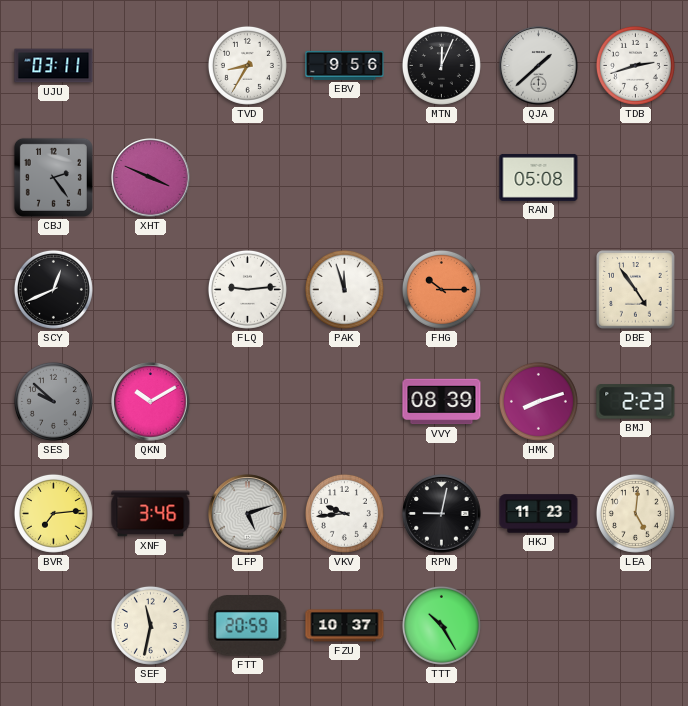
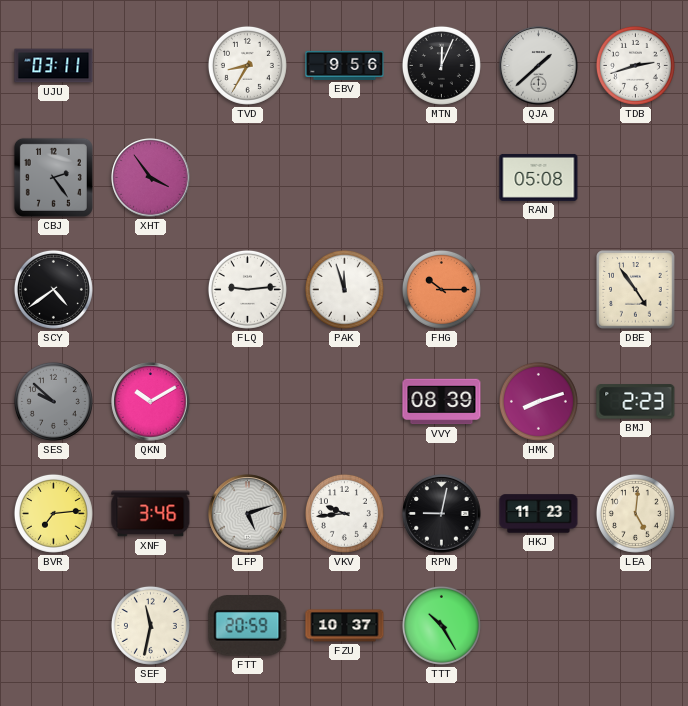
XHT: 3:49 -> 3:54 (151, 178)
SCY: 12:41 -> 4:39 (53, 289)
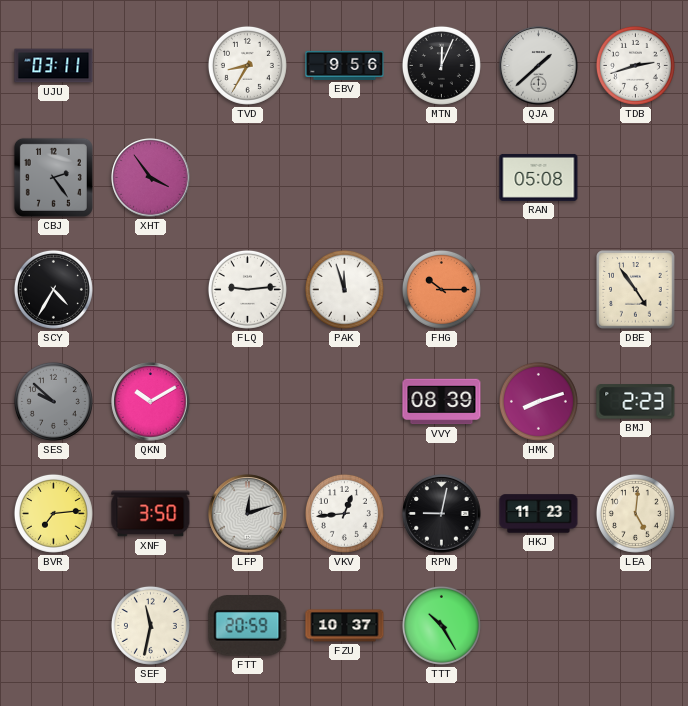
SCY: 4:39 -> 4:35 (53, 289)
XNF: 3:46 -> 3:50 (151, 514)
LFP: 5:12 -> 12:12 (248, 514)
VKV: 9:44 -> 12:44 (344, 513)
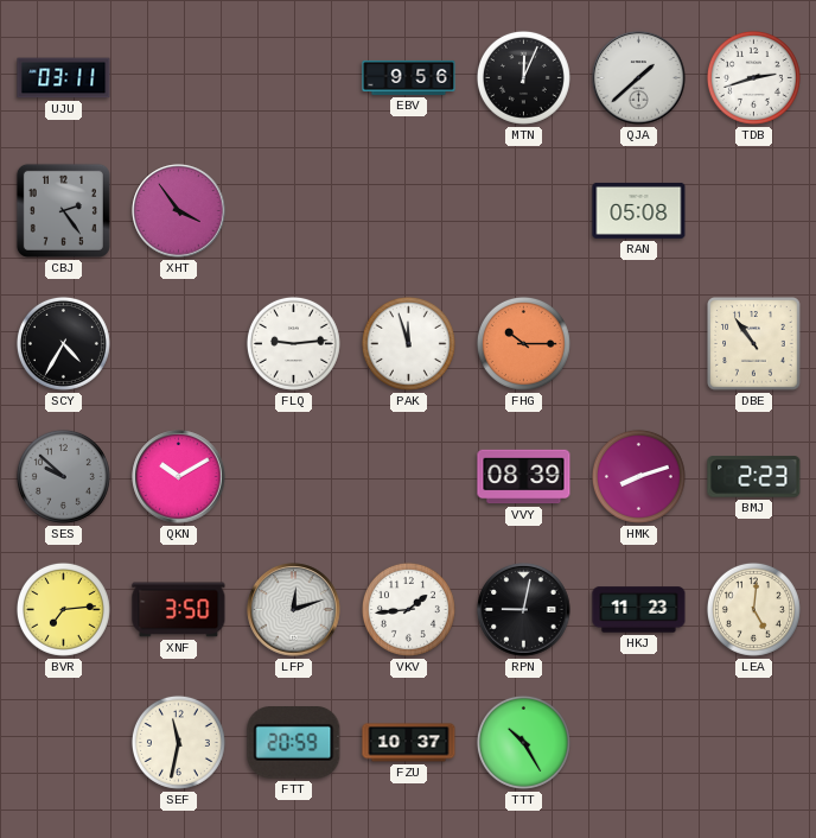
TVD: 8:35 -> none (247, 65)
DBE: 4:54 -> 10:54 (754, 344)
VKV: 12:44 -> 1:44 (408, 609)
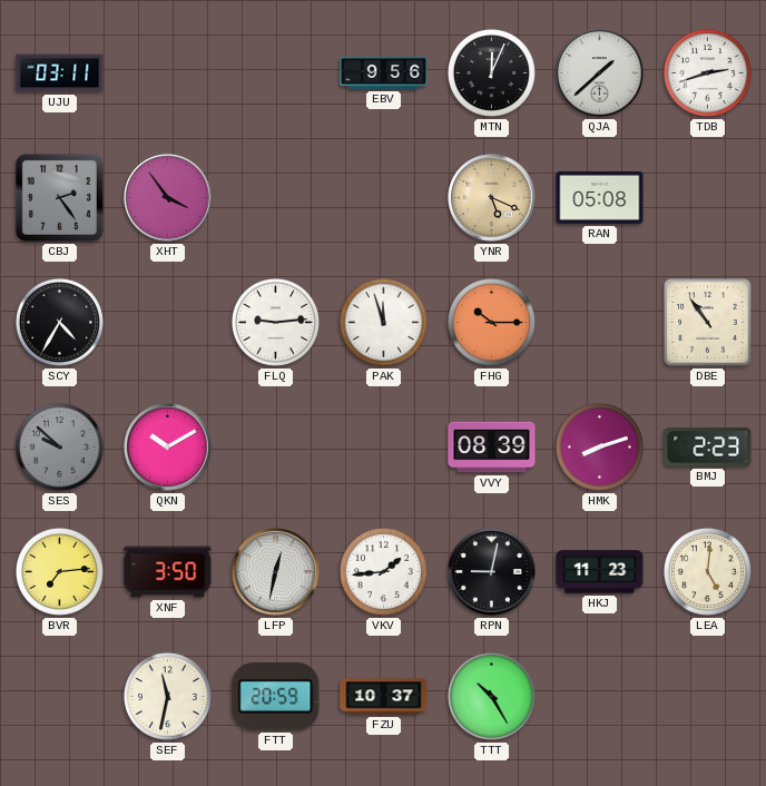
YNR: none -> 5:19 (492, 198)
LFP: 12:12 -> 12:32 (276, 572)
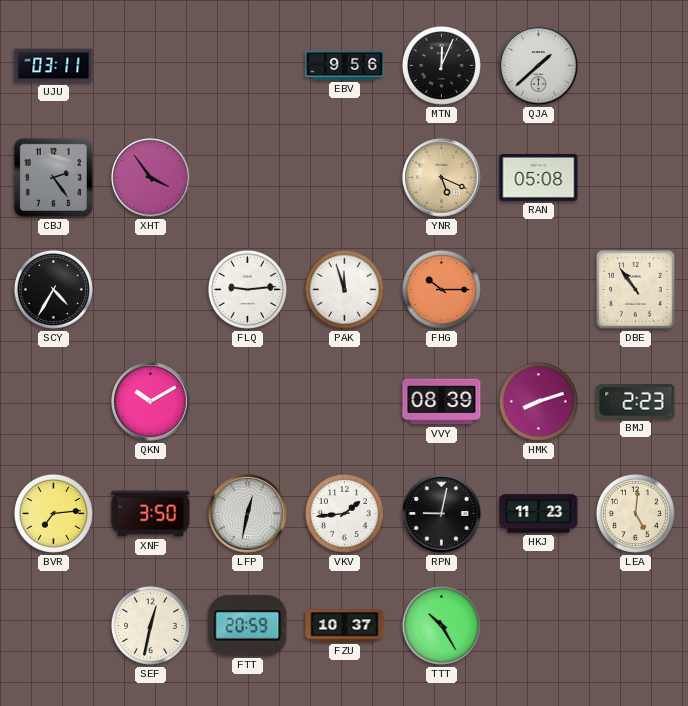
TDB: 2:42 -> none (707, 72)
SES: 9:52 -> none (59, 446)
SEF: 11:32 -> 12:32 (150, 625)
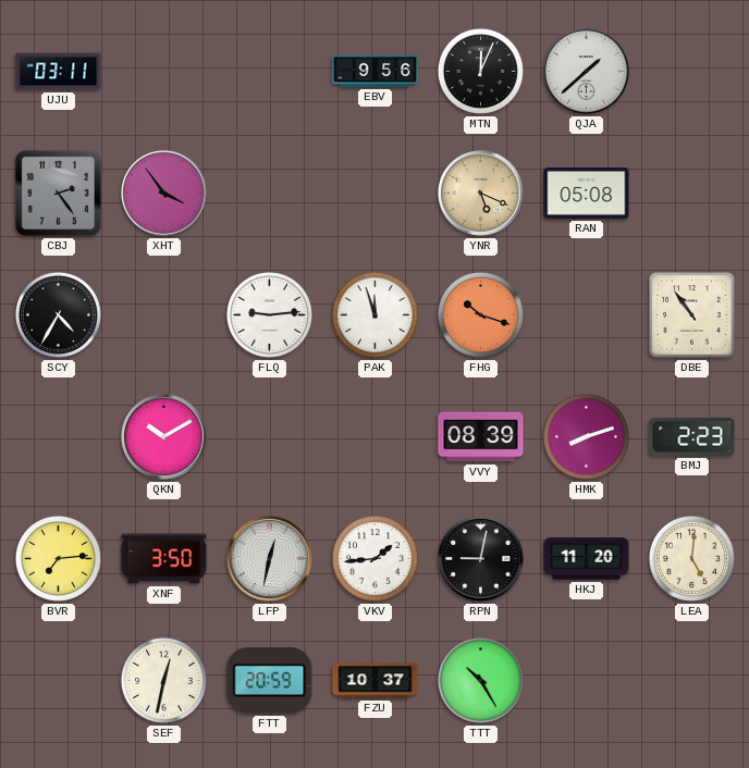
FHG: 10:15 -> 10:18 (480, 314)
HKJ: 11:23 -> 11:20 (587, 559)
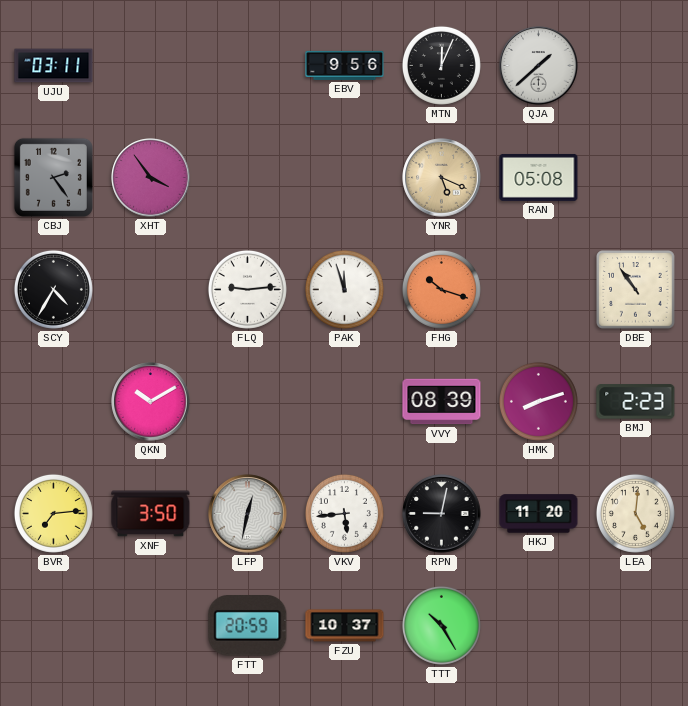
VKV: 1:44 -> 5:44 (344, 513)
SEF: 12:32 -> none (163, 680)
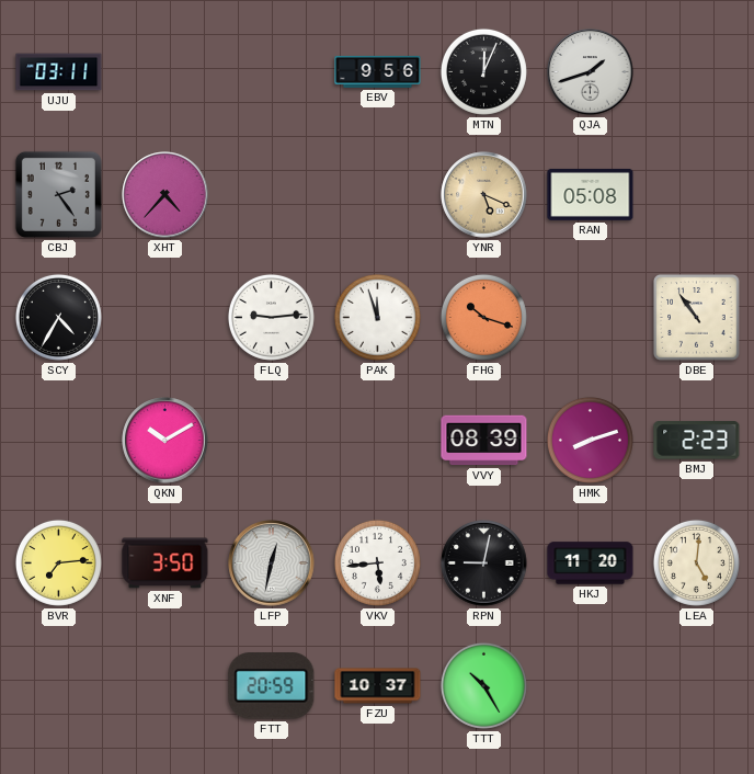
QJA: 1:38 -> 1:42 (591, 72)
XHT: 3:54 -> 4:37 (165, 195)
